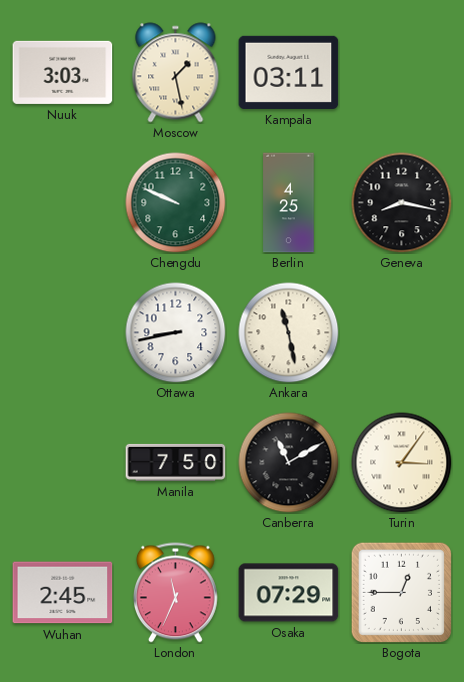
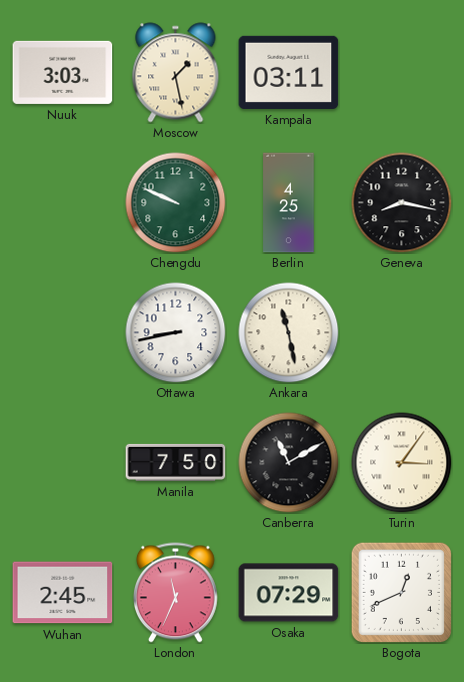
Bogota: 12:45 -> 12:41 (401, 592)
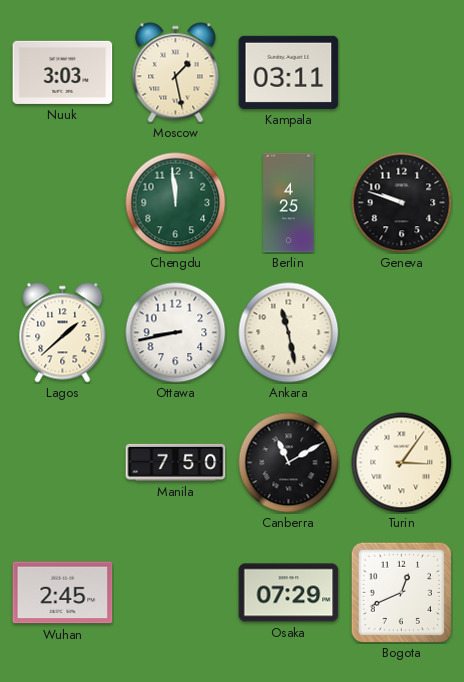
Chengdu: 9:49 -> 11:59 (176, 203)
Geneva: 8:17 -> 9:48 (402, 203)
Lagos: none -> 1:38 (63, 333)
London: 11:34 -> none (175, 593)
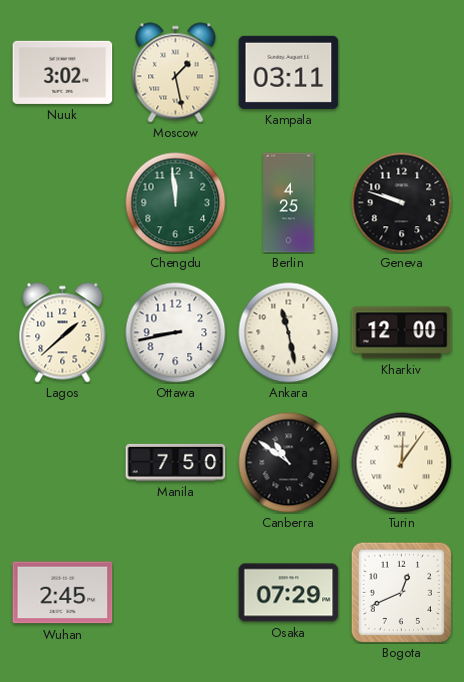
Nuuk: 3:03 -> 3:02 (63, 72)
Kharkiv: none -> 12:00 (402, 333)
Canberra: 11:10 -> 10:51 (289, 463)
Turin: 3:06 -> 12:06 (402, 463)
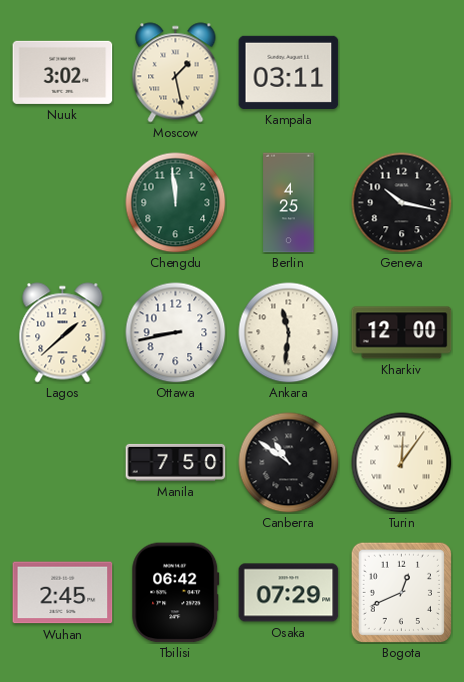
Geneva: 9:48 -> 10:17 (402, 203)
Ankara: 11:28 -> 11:31 (289, 333)
Tbilisi: none -> 06:42 (176, 593)
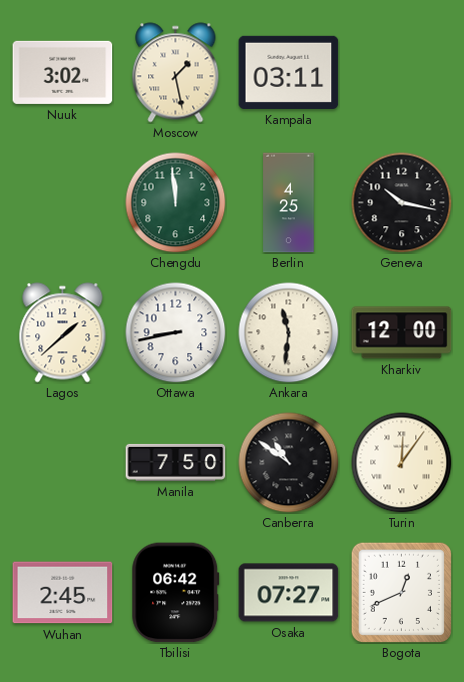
Osaka: 07:29 -> 07:27 (289, 593)
